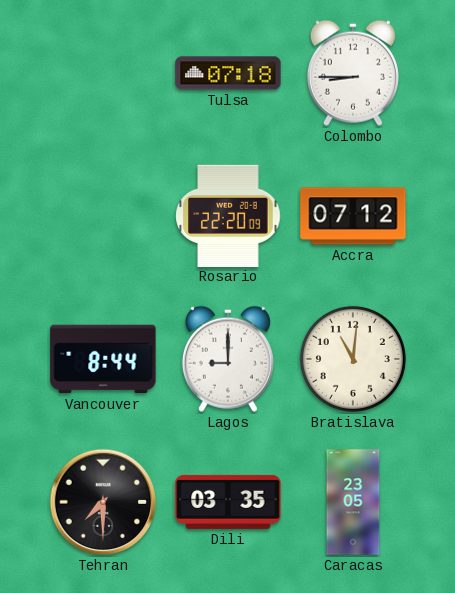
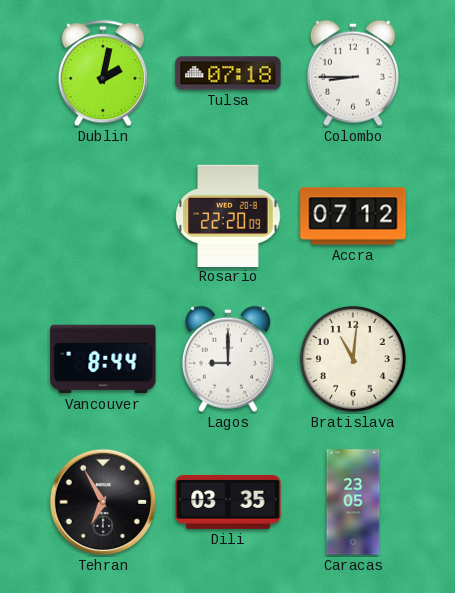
Dublin: none -> 2:02 (103, 74)
Tehran: 7:30 -> 6:55 (103, 502)
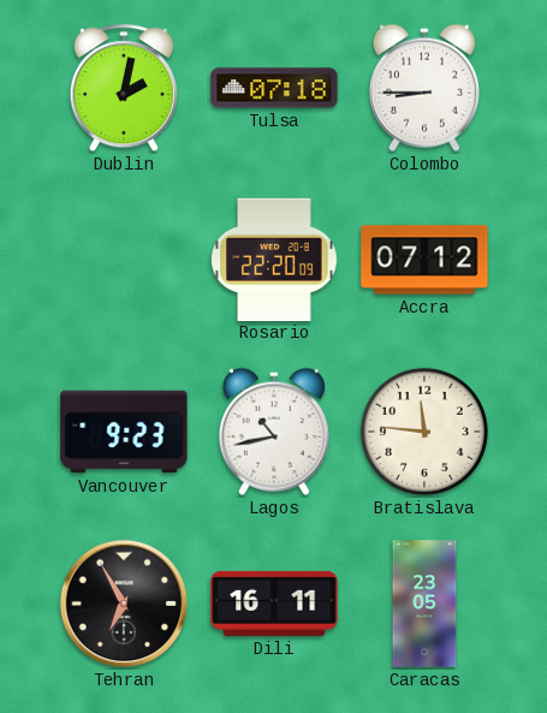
Vancouver: 8:44 -> 9:23 (124, 432)
Lagos: 9:00 -> 10:43 (274, 432)
Bratislava: 11:01 -> 11:46 (424, 432)
Dili: 03:35 -> 16:11 (274, 604)
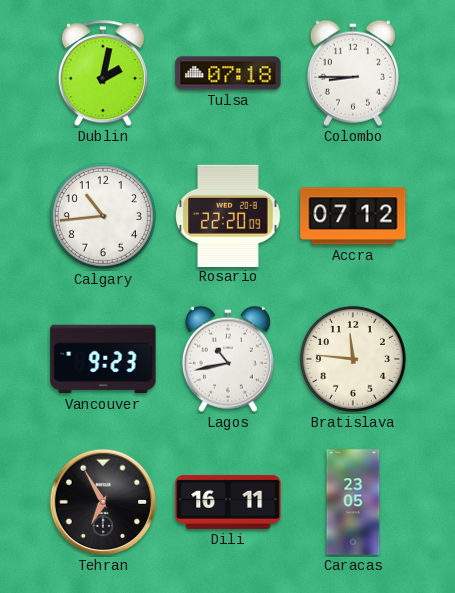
Calgary: none -> 10:44 (103, 216)
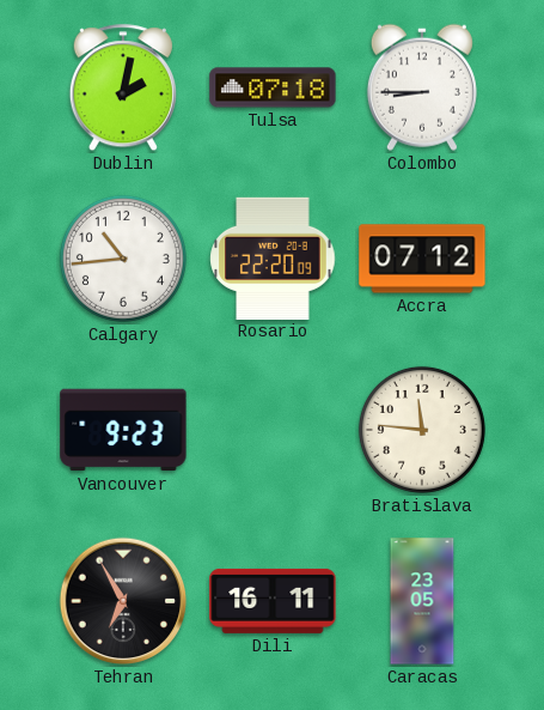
Lagos: 10:43 -> none (228, 359)
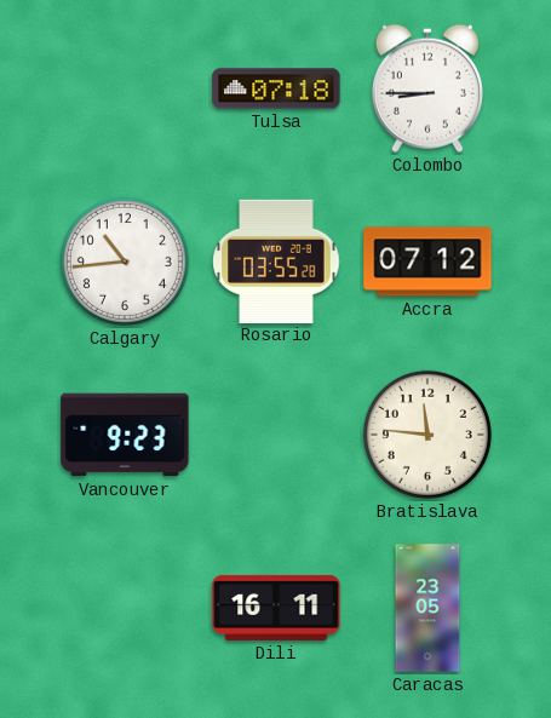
Dublin: 2:02 -> none (123, 89)
Rosario: 22:20 -> 03:55 (276, 260)
Tehran: 6:55 -> none (123, 601)
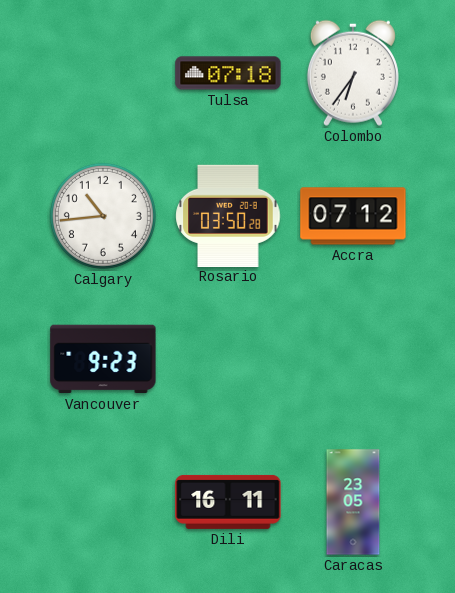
Colombo: 8:45 -> 6:36 (353, 73)
Rosario: 03:55 -> 03:50 (228, 215)
Bratislava: 11:46 -> none (427, 435)
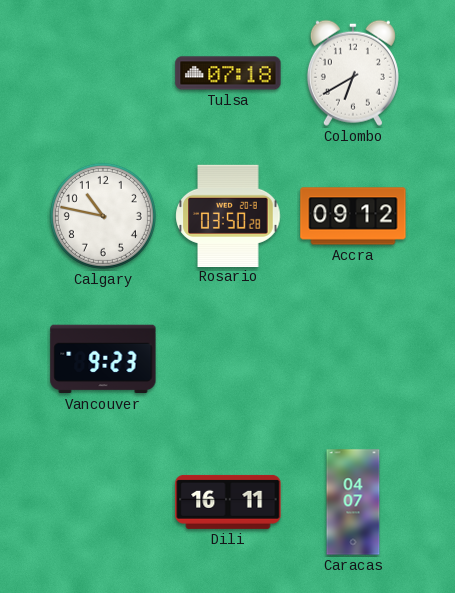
Colombo: 6:36 -> 6:40 (353, 73)
Calgary: 10:44 -> 10:47 (103, 216)
Accra: 07:12 -> 09:12 (353, 216)
Caracas: 23:05 -> 04:07 (353, 502)
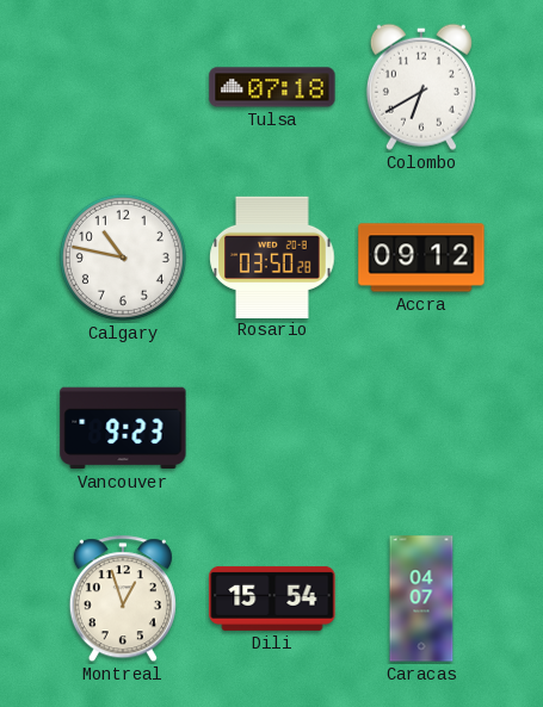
Montreal: none -> 12:57 (123, 600)
Dili: 16:11 -> 15:54 (272, 599)
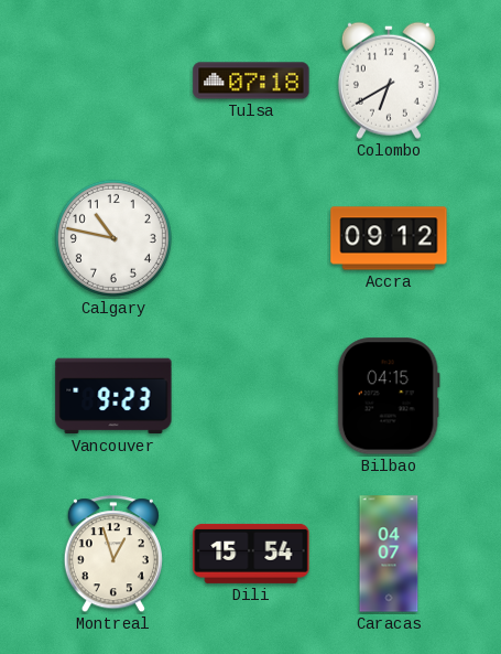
Rosario: 03:50 -> none (272, 256)
Bilbao: none -> 04:15 (389, 396)
